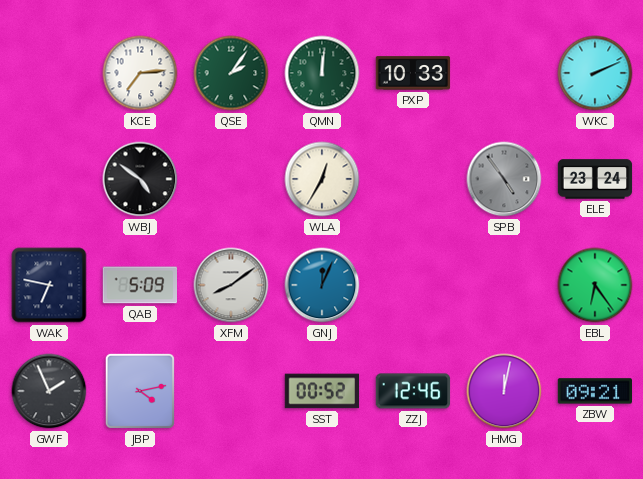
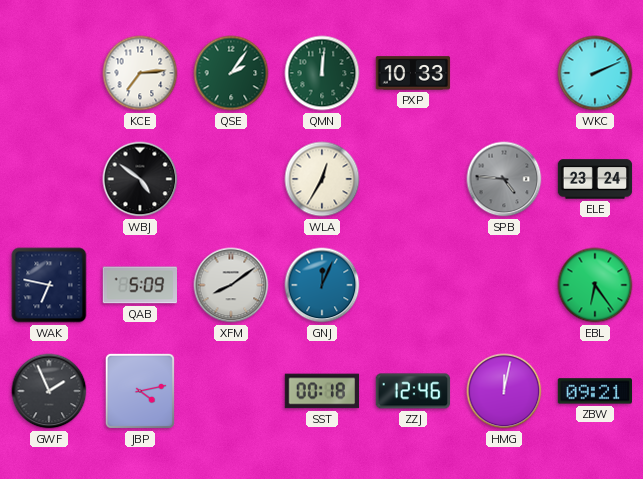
SPB: 4:54 -> 4:46 (504, 179)
SST: 00:52 -> 00:18 (322, 391)
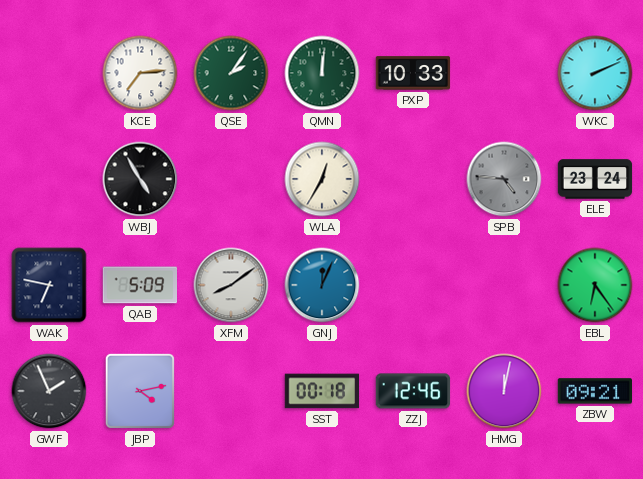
WBJ: 4:51 -> 4:55 (140, 179)
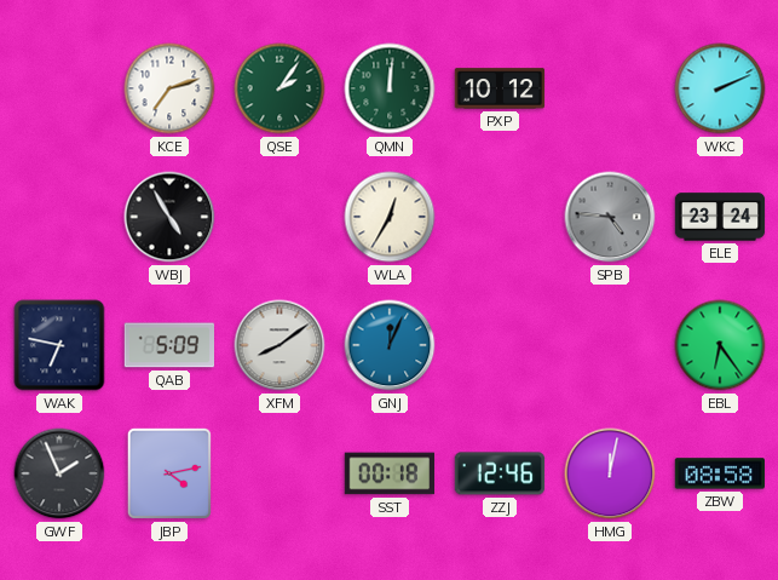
KCE: 7:14 -> 7:12 (169, 88)
PXP: 10:33 -> 10:12 (500, 88)
ZBW: 09:21 -> 08:58 (720, 473)
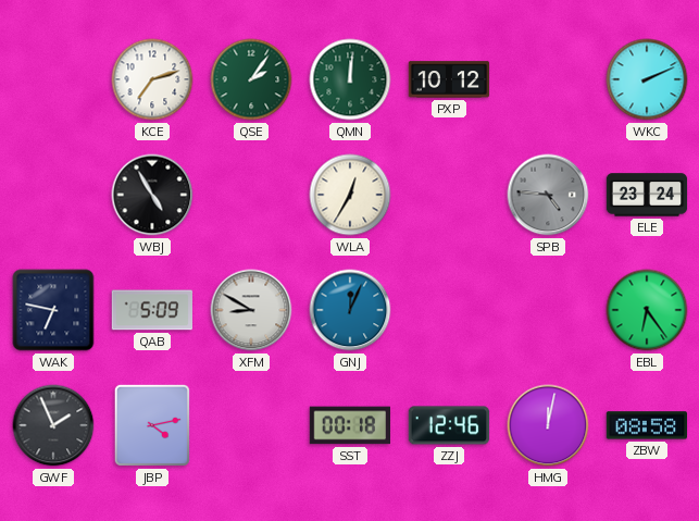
XFM: 8:09 -> 8:50 (251, 310)
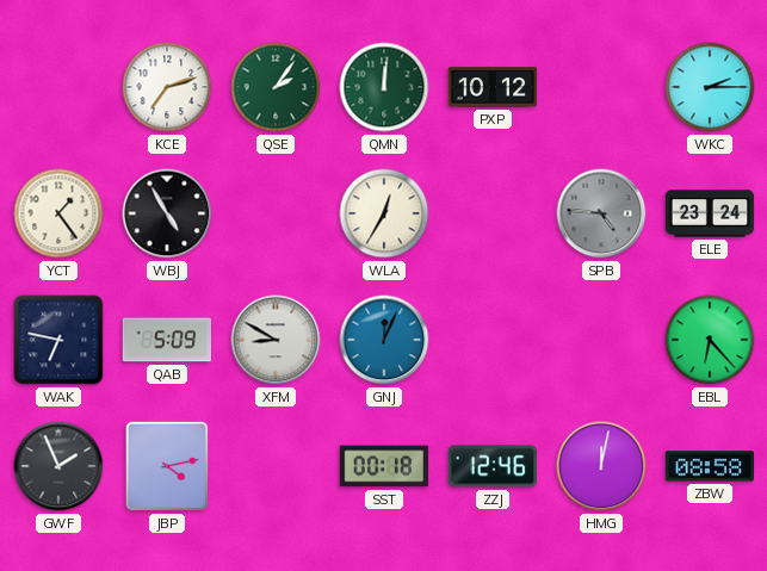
WKC: 2:11 -> 2:15 (710, 87)
YCT: none -> 1:24 (58, 213)
EBL: 6:24 -> 6:23 (710, 340)
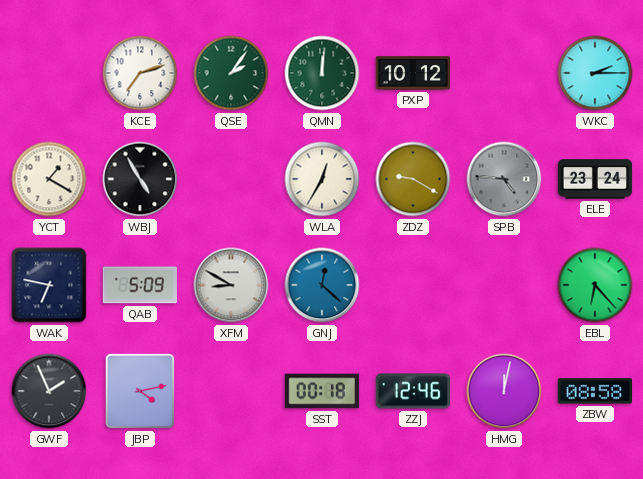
YCT: 1:24 -> 1:20 (49, 179)
ZDZ: none -> 9:20 (413, 179)
GNJ: 12:04 -> 12:22 (322, 285)
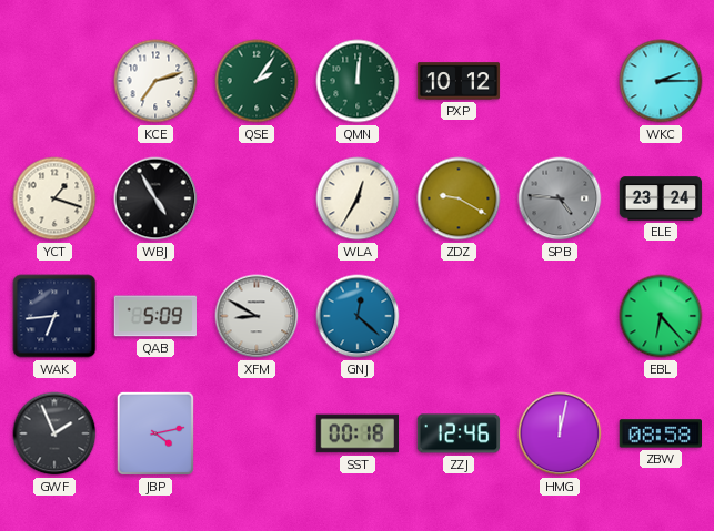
YCT: 1:20 -> 1:18 (54, 198)
WAK: 6:47 -> 6:44 (54, 316)
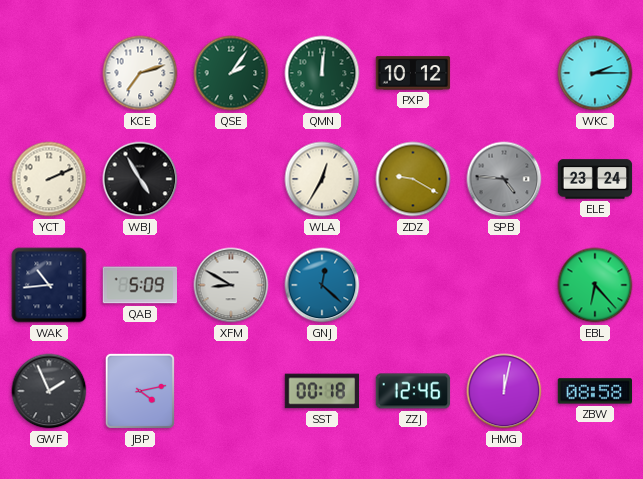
YCT: 1:18 -> 2:11 (49, 179)
WAK: 6:44 -> 10:44 (49, 285)
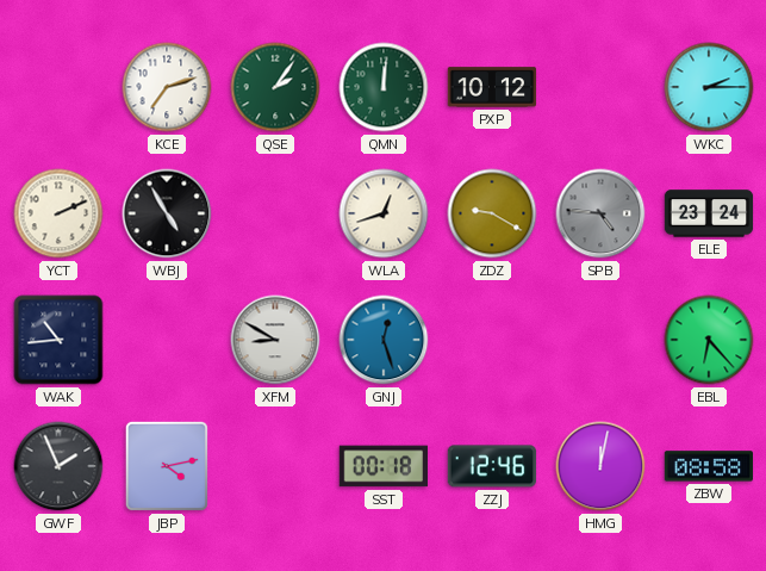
WLA: 12:35 -> 12:42 (384, 213)
QAB: 5:09 -> none (140, 285)
GNJ: 12:22 -> 12:27 (384, 340)
